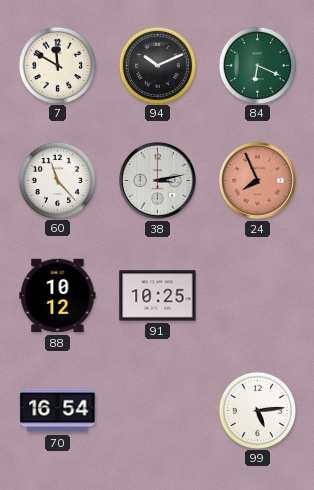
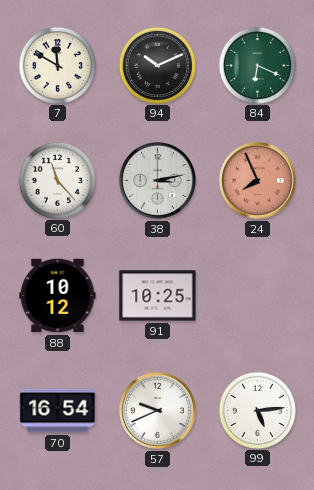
57: none -> 9:41 (157, 410)
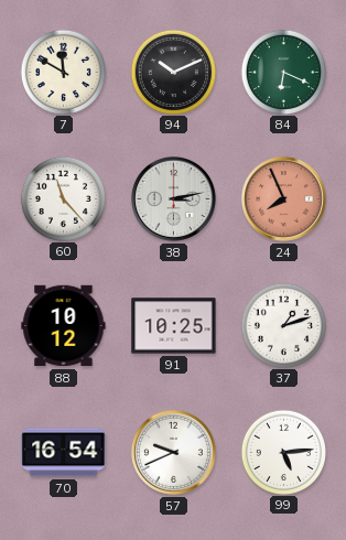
37: none -> 1:12 (283, 325)
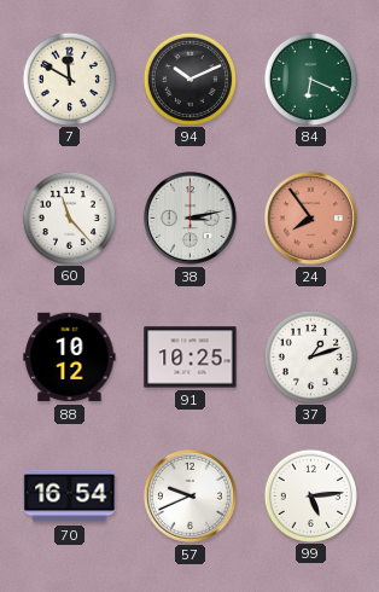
24: 7:56 -> 7:54 (310, 217)
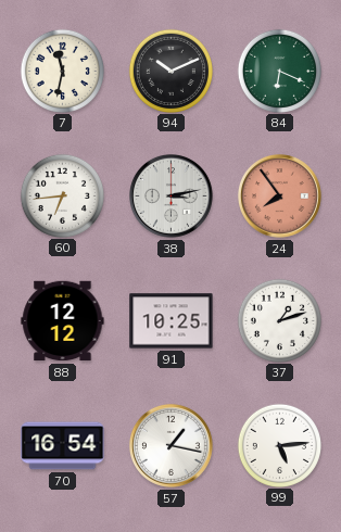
7: 11:50 -> 11:32 (62, 71)
60: 11:23 -> 6:44 (62, 195)
88: 10:12 -> 12:12 (63, 321)
57: 9:41 -> 1:17 (171, 445)
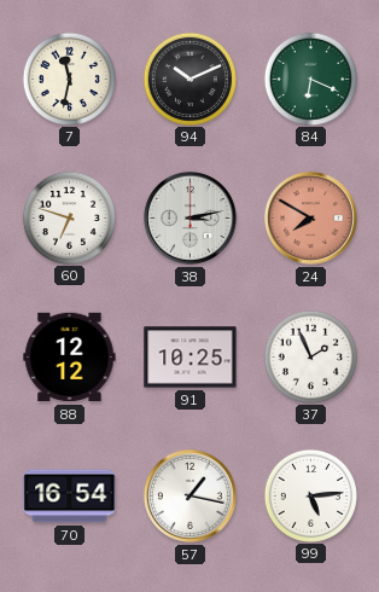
60: 6:44 -> 6:48 (69, 217)
24: 7:54 -> 7:50 (310, 217)
37: 1:12 -> 1:56 (310, 356)
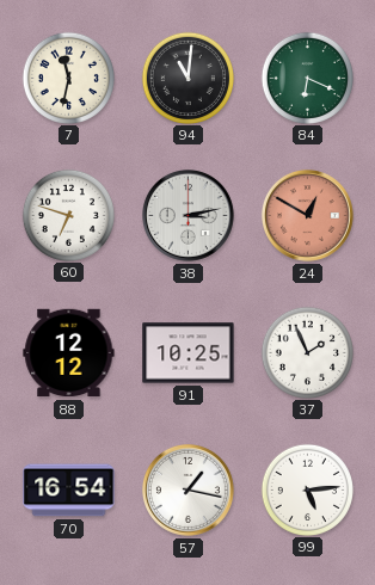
94: 10:11 -> 11:01 (187, 78)
24: 7:50 -> 12:50 (307, 215)
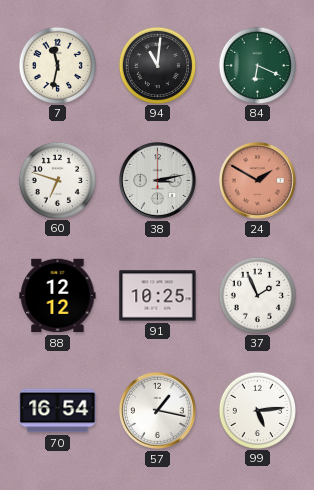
24: 12:50 -> 1:50 (257, 180)
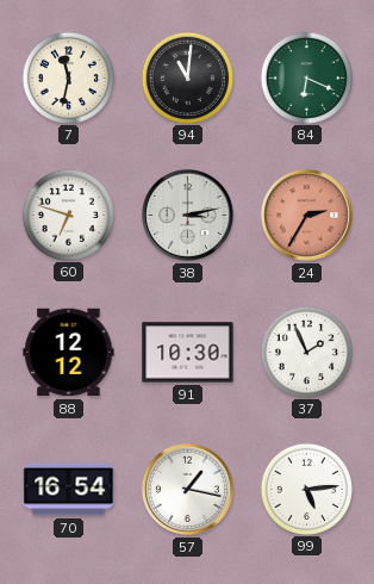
24: 1:50 -> 2:35 (306, 215)
91: 10:25 -> 10:30 (188, 353)
